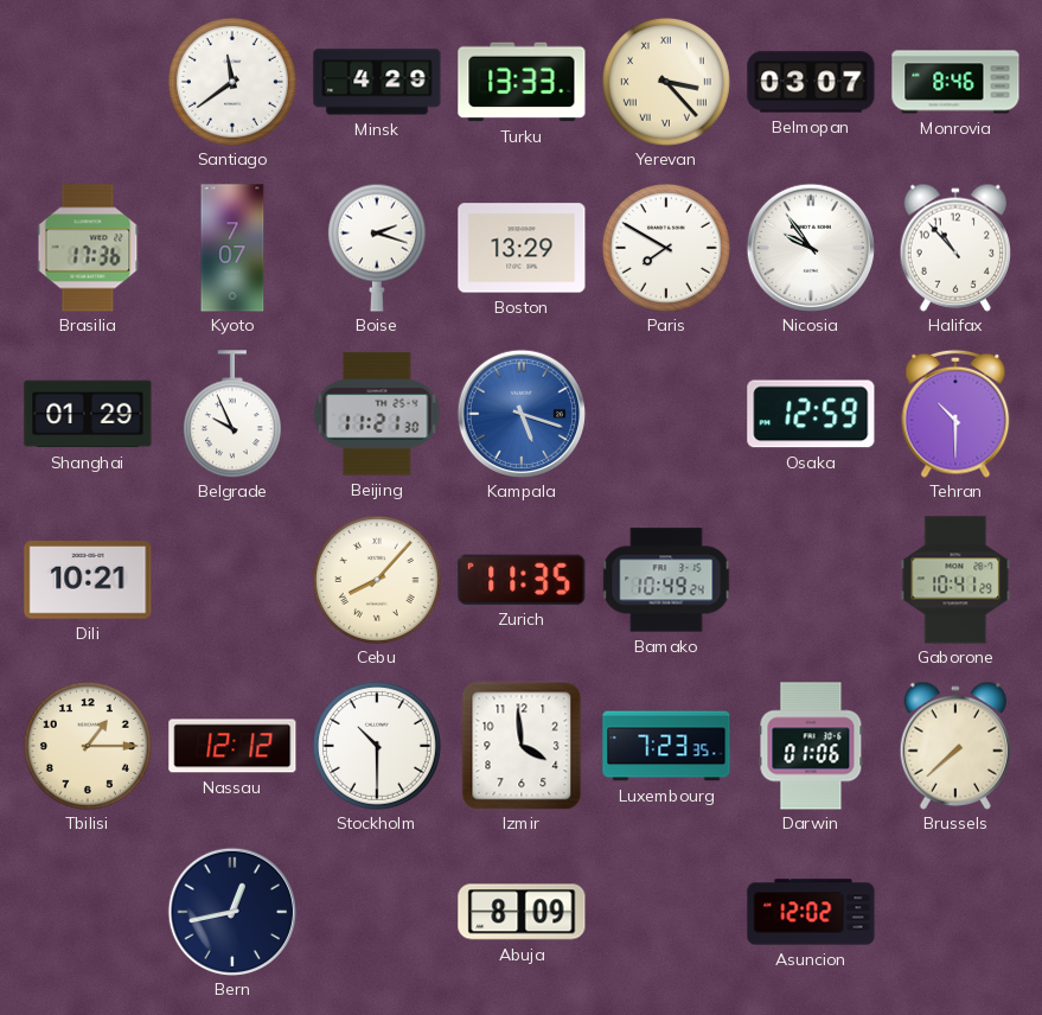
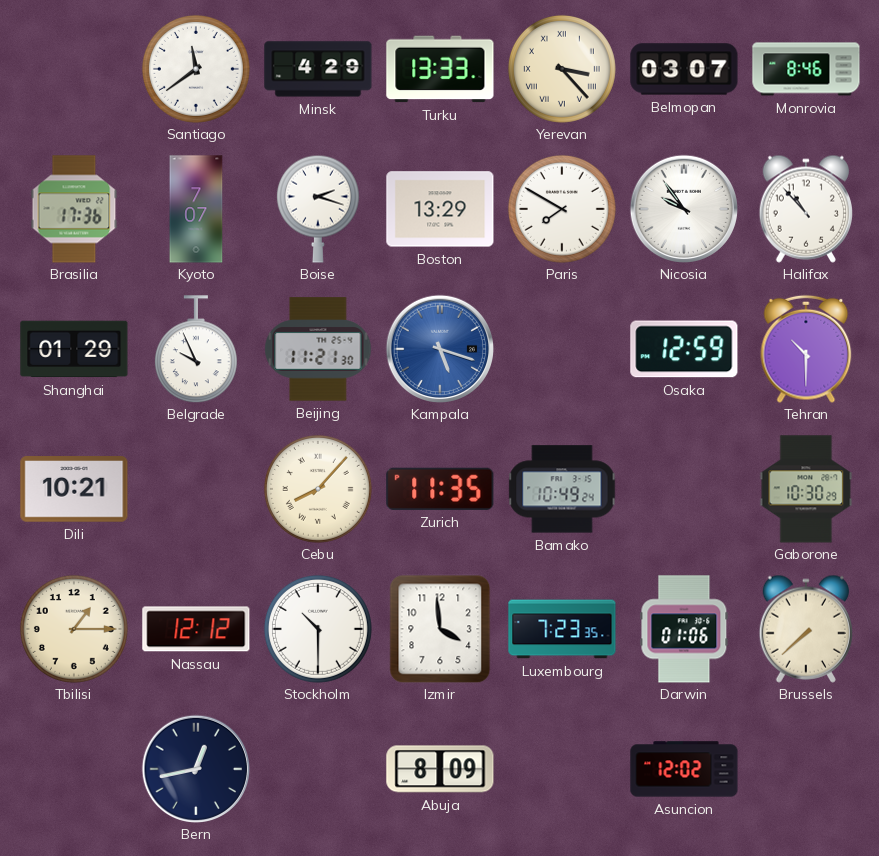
Gaborone: 10:41 -> 10:30 (806, 489)
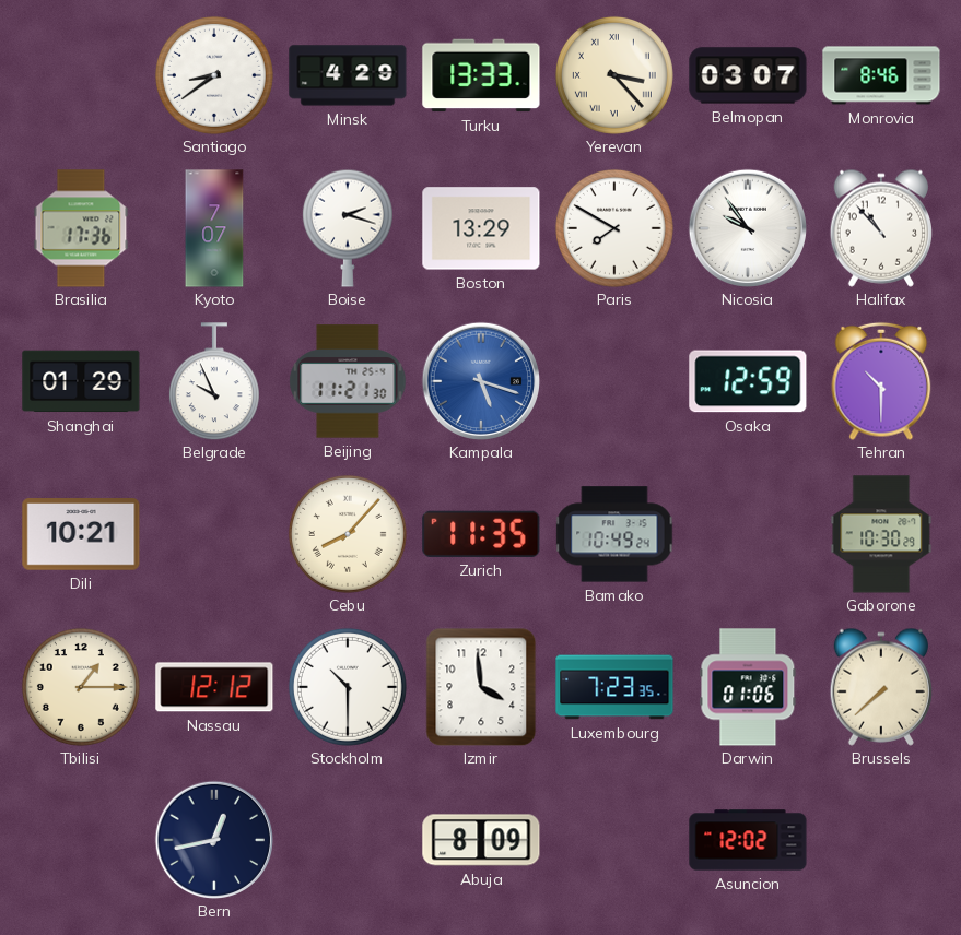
Santiago: 11:39 -> 8:39 (214, 75)
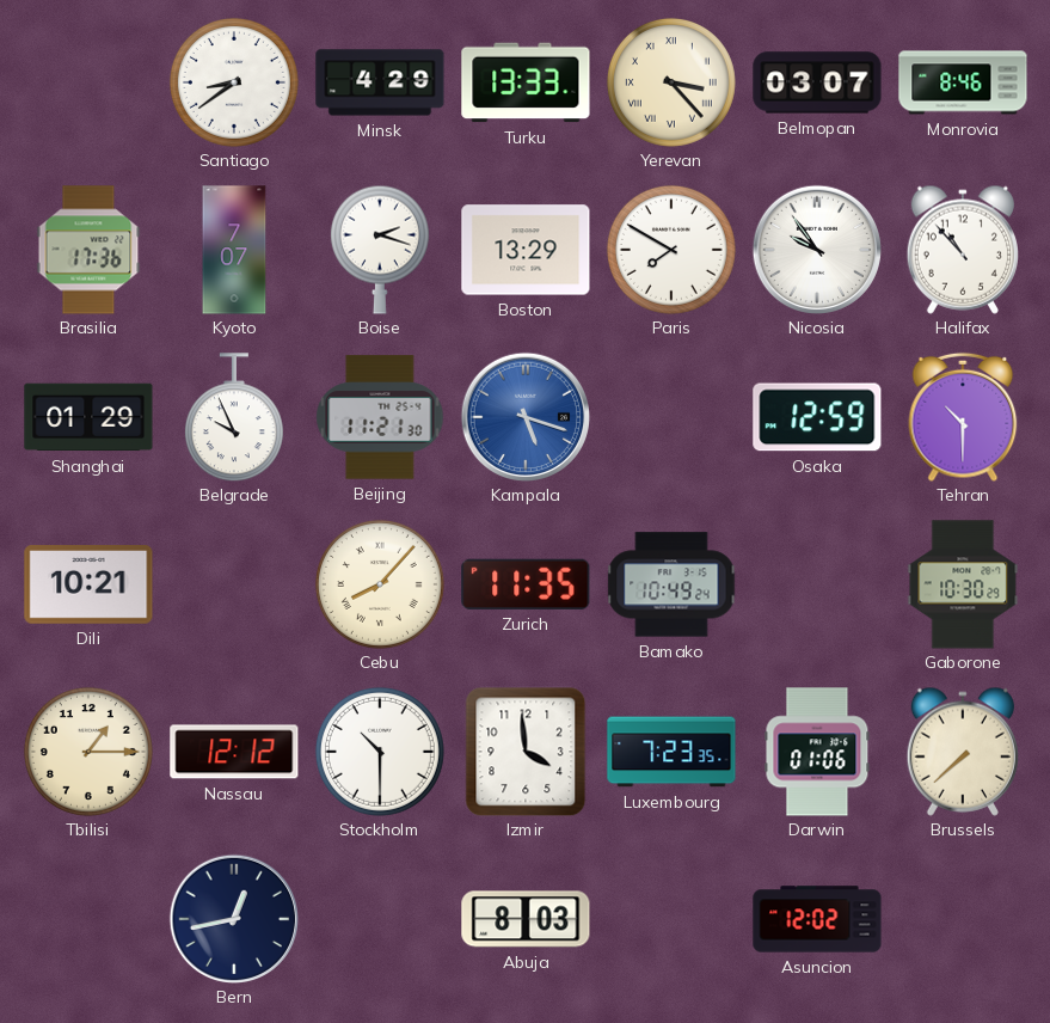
Abuja: 8:09 -> 8:03 (526, 919)
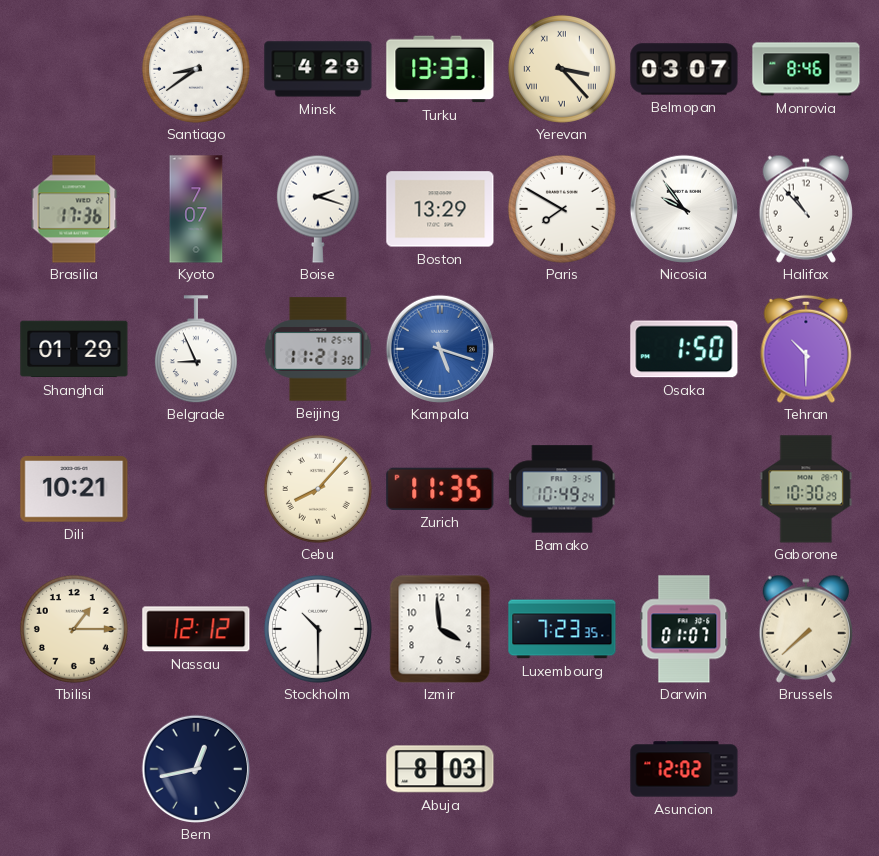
Belgrade: 9:56 -> 8:56 (196, 349)
Osaka: 12:59 -> 1:50 (684, 349)
Darwin: 01:06 -> 01:07 (684, 629)
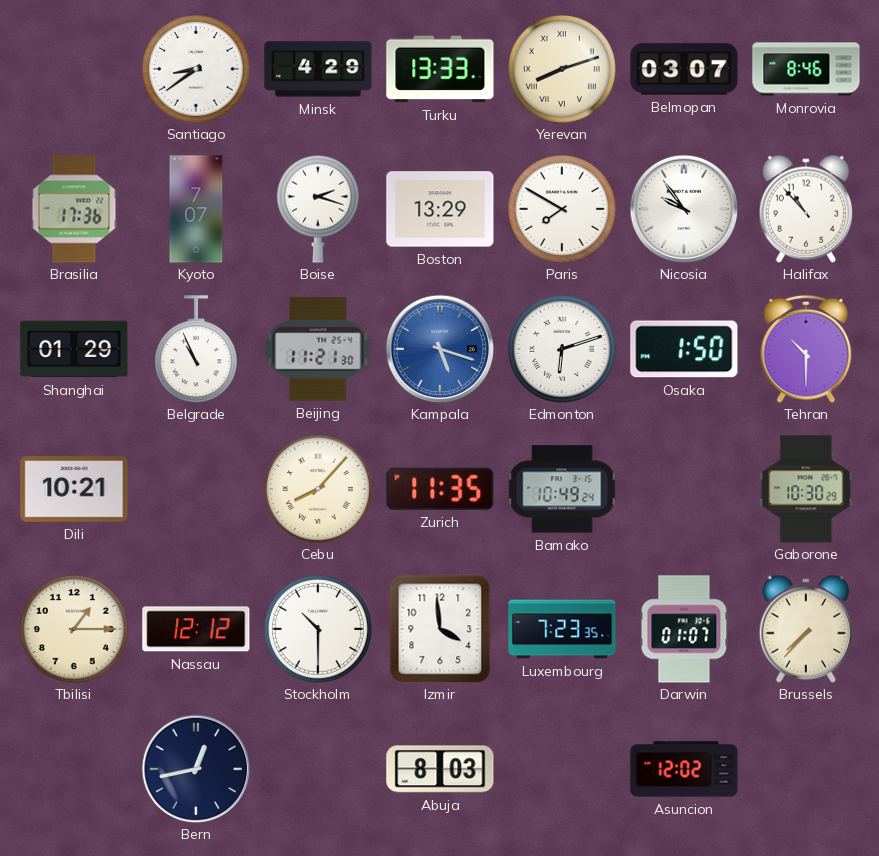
Yerevan: 3:23 -> 8:12 (562, 69)
Belgrade: 8:56 -> 10:56 (196, 349)
Edmonton: none -> 6:12 (562, 349)
Brussels: 7:38 -> 7:37 (805, 629)
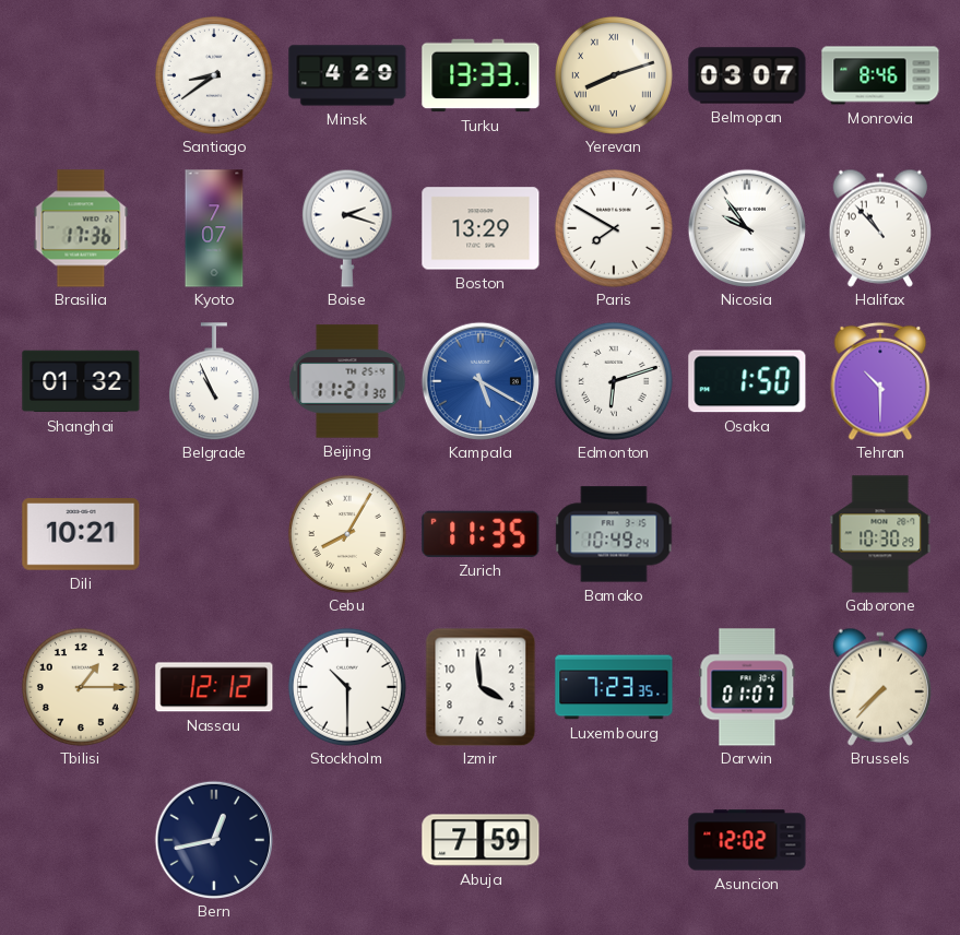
Shanghai: 01:29 -> 01:32 (81, 381)
Kampala: 5:18 -> 5:20 (481, 381)
Cebu: 8:07 -> 8:05 (347, 534)
Abuja: 8:03 -> 7:59 (481, 840)
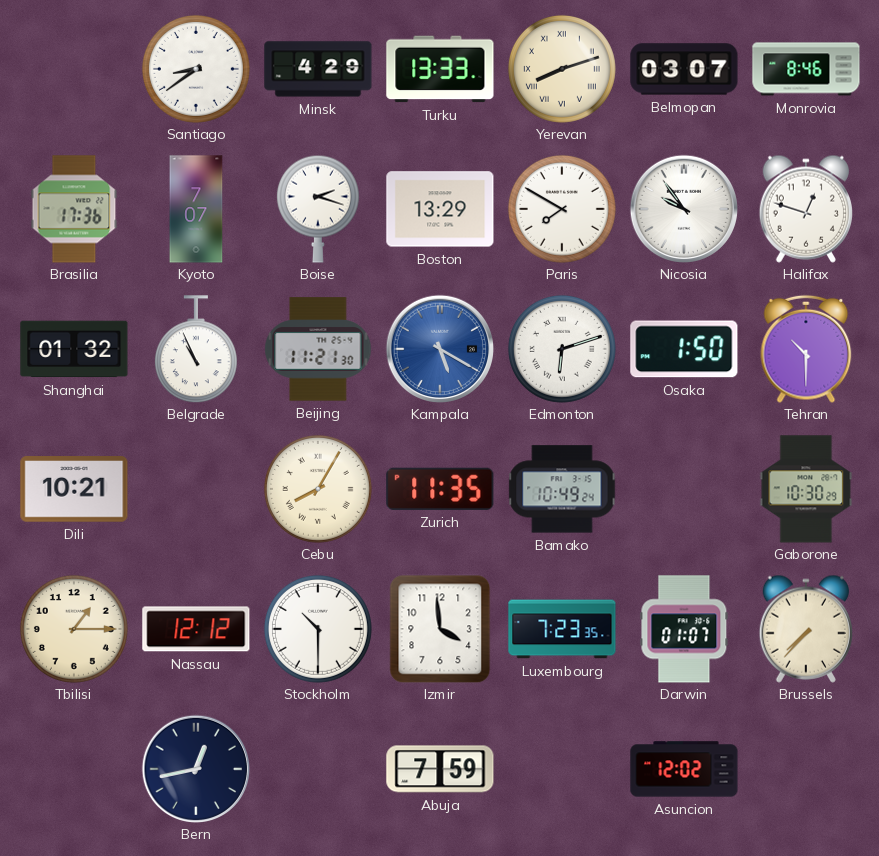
Halifax: 10:53 -> 12:48 (805, 209)
